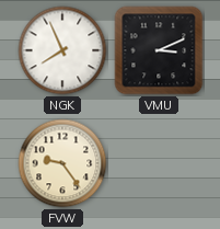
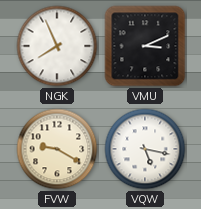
FVW: 9:24 -> 9:20 (57, 149)
VQW: none -> 5:17 (145, 149)
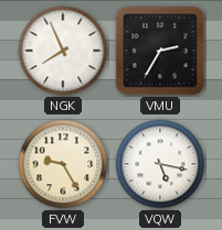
VMU: 3:11 -> 2:35 (160, 51)
FVW: 9:20 -> 9:25 (63, 164)
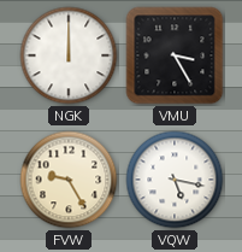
NGK: 7:56 -> 12:00 (69, 55)
VMU: 2:35 -> 3:25 (175, 55)
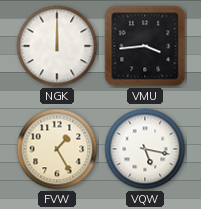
VMU: 3:25 -> 3:44 (145, 46)
FVW: 9:25 -> 1:25 (57, 149)
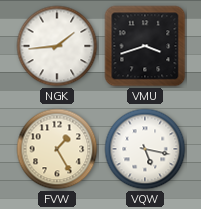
NGK: 12:00 -> 1:44 (57, 46)
VMU: 3:44 -> 3:42 (145, 46)
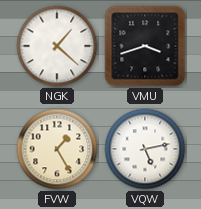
NGK: 1:44 -> 1:22 (57, 46)
VQW: 5:17 -> 5:13 (145, 149)
